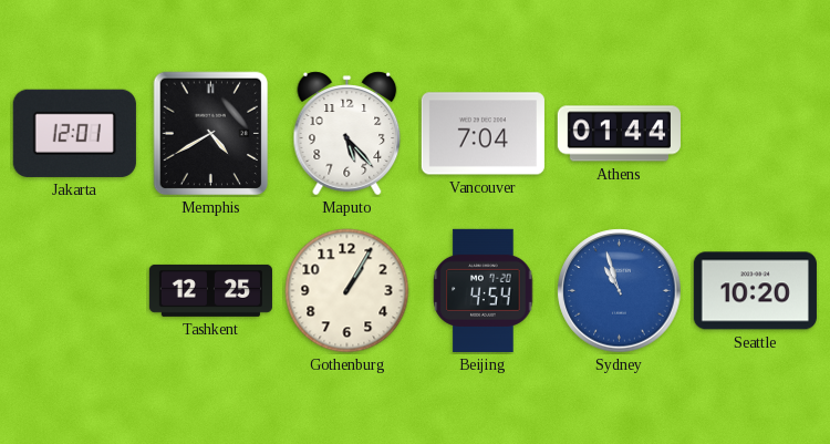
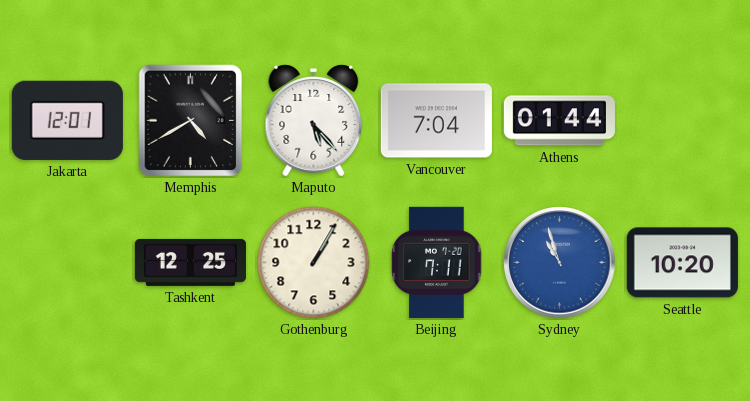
Beijing: 4:54 -> 7:11 (437, 262)
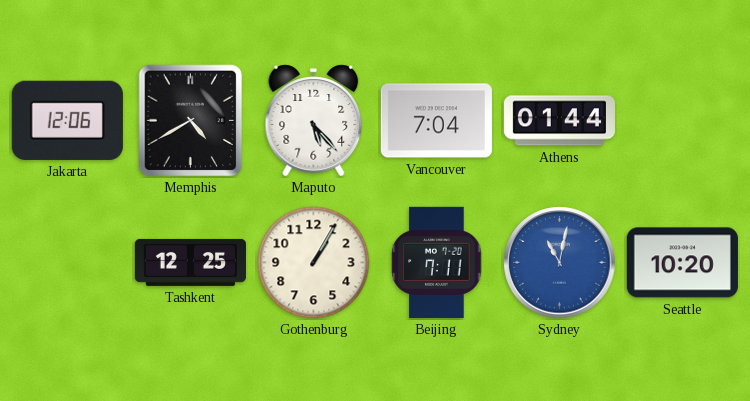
Jakarta: 12:01 -> 12:06 (67, 120)
Sydney: 10:57 -> 11:02 (560, 263)
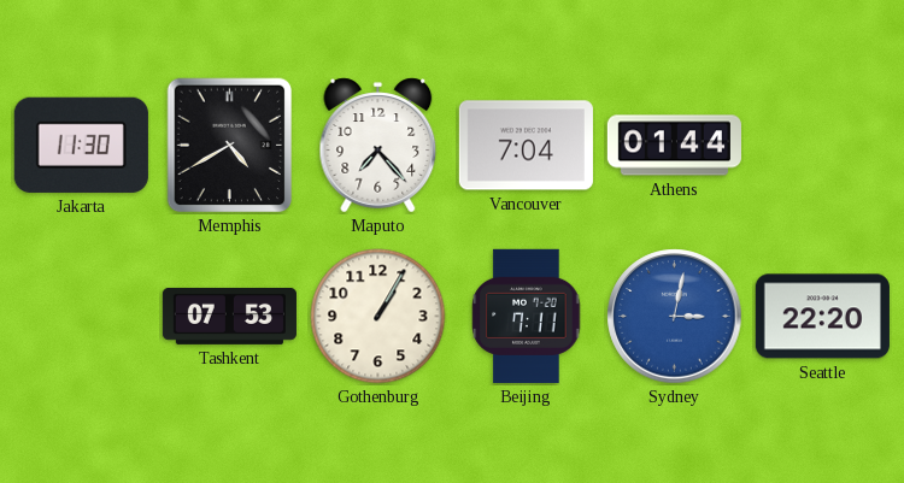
Jakarta: 12:06 -> 11:30 (81, 145)
Maputo: 5:23 -> 7:23 (378, 146)
Tashkent: 12:25 -> 07:53 (229, 316)
Sydney: 11:02 -> 3:02 (675, 317)
Seattle: 10:20 -> 22:20 (822, 317)
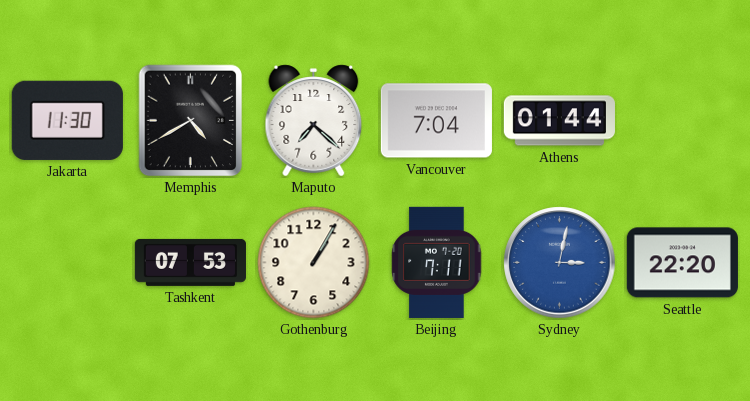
Maputo: 7:23 -> 7:22 (314, 121)
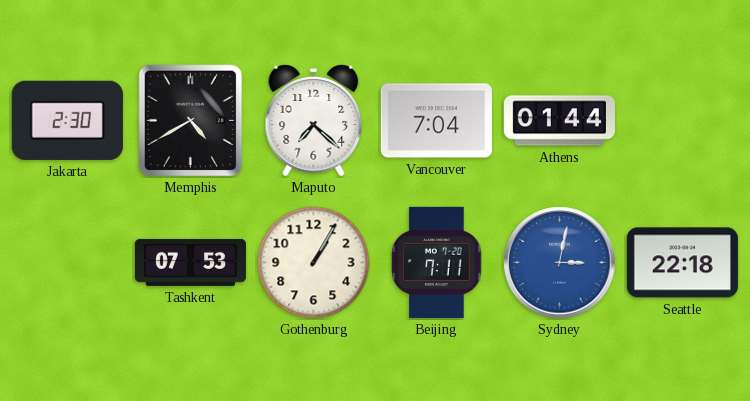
Jakarta: 11:30 -> 2:30 (67, 120)
Seattle: 22:20 -> 22:18 (682, 263)
